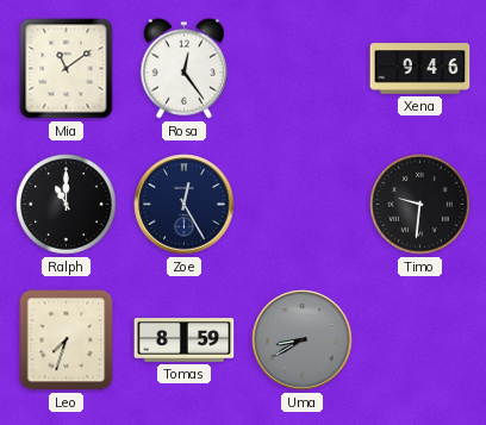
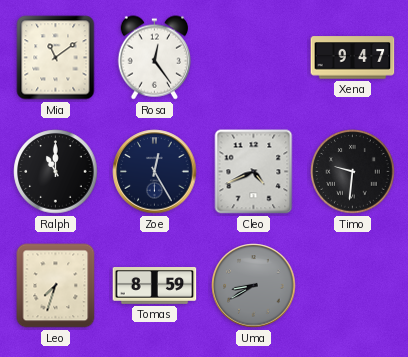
Xena: 9:46 -> 9:47 (353, 58)
Cleo: none -> 4:41 (254, 172)
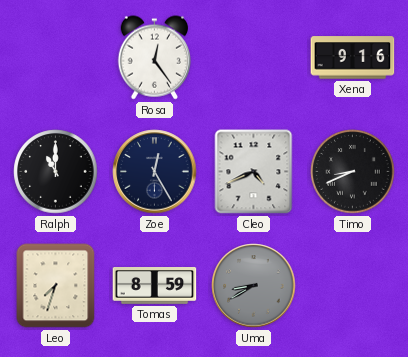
Mia: 11:09 -> none (56, 58)
Xena: 9:47 -> 9:16 (353, 58)
Timo: 9:31 -> 8:41 (353, 172)
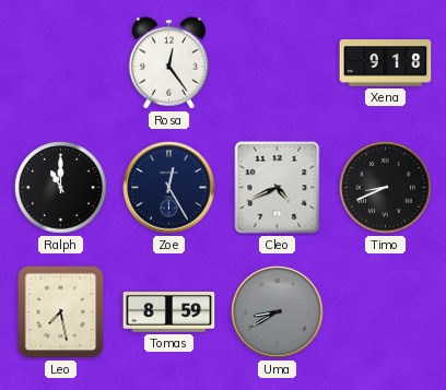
Xena: 9:16 -> 9:18 (386, 63)
Leo: 7:33 -> 7:28 (61, 312)
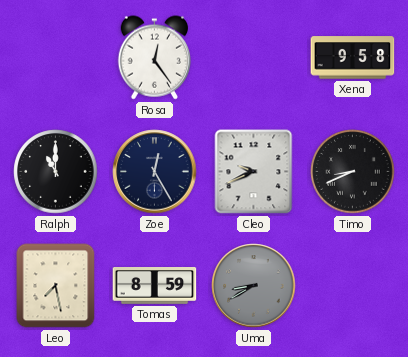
Xena: 9:18 -> 9:58 (353, 58)
Cleo: 4:41 -> 9:41 (254, 172)
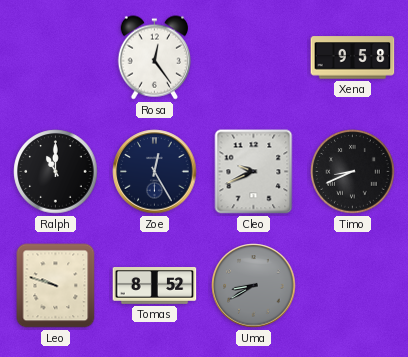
Leo: 7:28 -> 9:48 (56, 286)
Tomas: 8:59 -> 8:52 (155, 286)
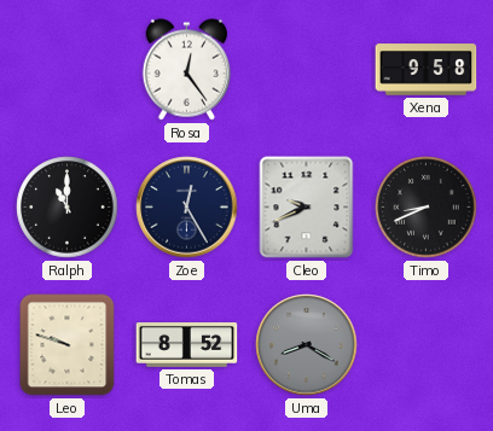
Uma: 8:40 -> 8:20 (307, 345)
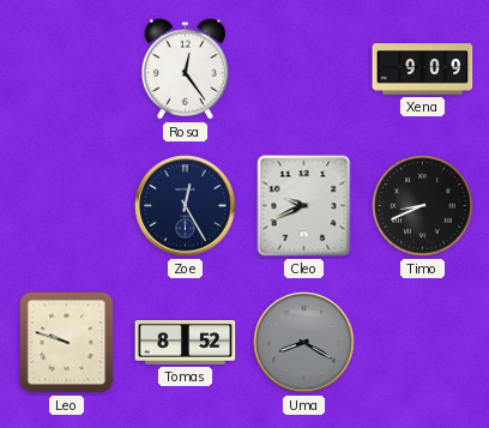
Xena: 9:58 -> 9:09 (423, 70)
Ralph: 11:00 -> none (68, 208)
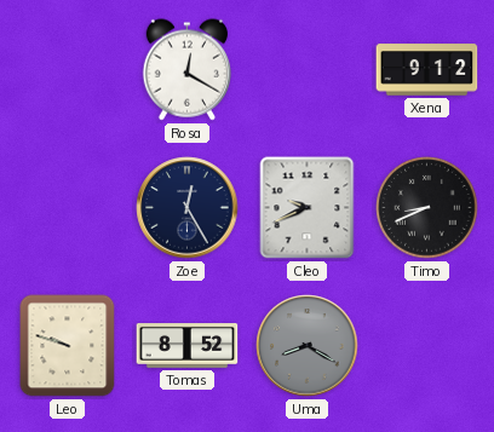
Rosa: 12:24 -> 12:20 (186, 70)
Xena: 9:09 -> 9:12 (427, 70)
